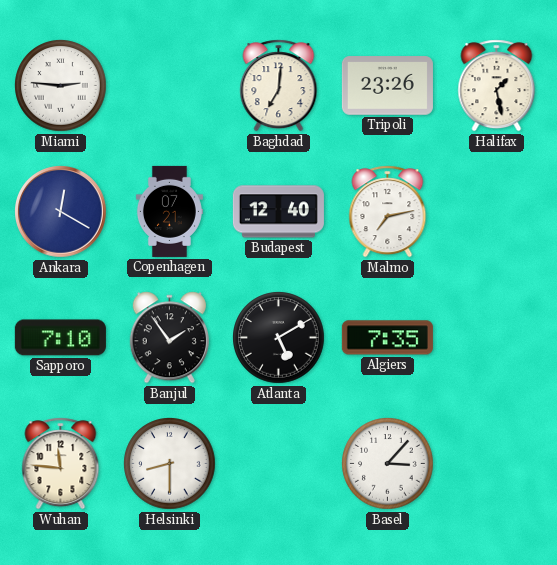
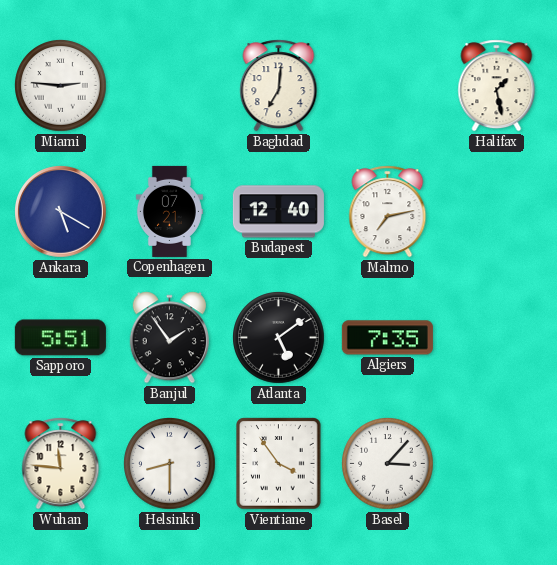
Tripoli: 23:26 -> none (387, 86)
Ankara: 12:20 -> 5:20 (61, 212)
Sapporo: 7:10 -> 5:51 (60, 338)
Atlanta: 5:10 -> 5:09 (279, 338)
Vientiane: none -> 3:54 (279, 464)
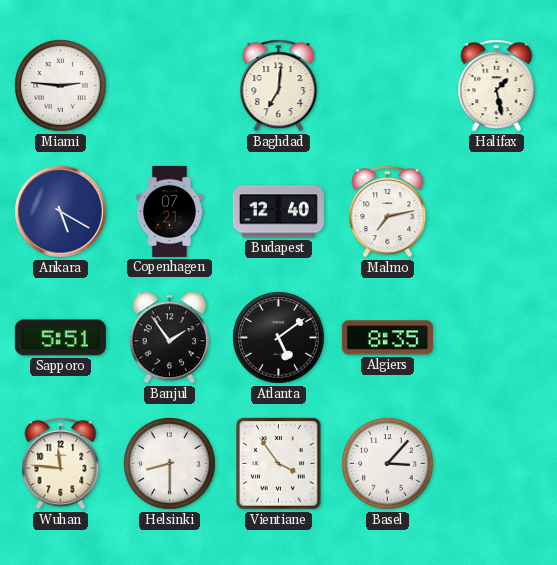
Algiers: 7:35 -> 8:35 (387, 338)
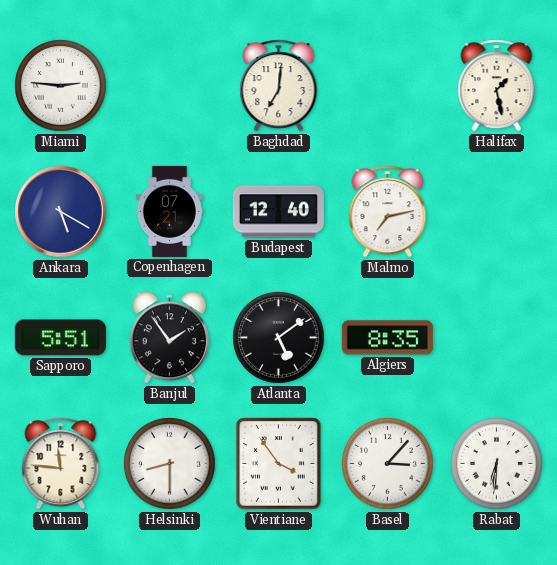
Rabat: none -> 6:31 (497, 464)
